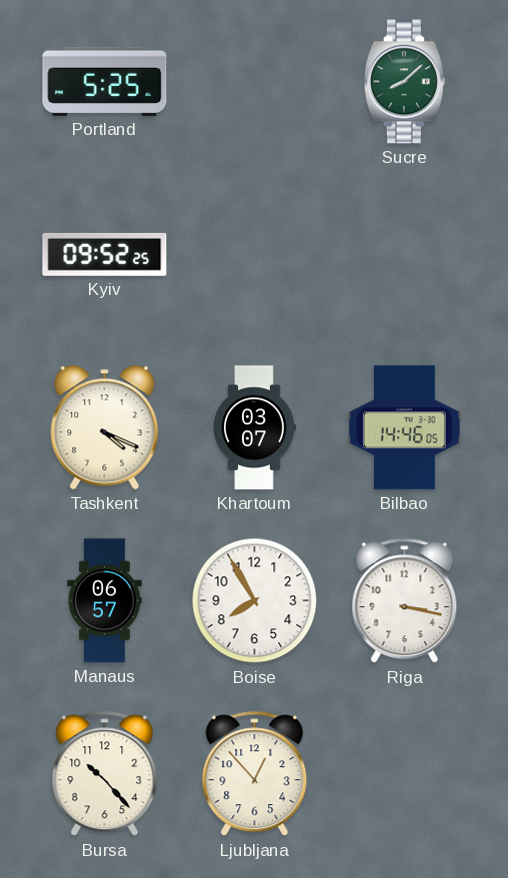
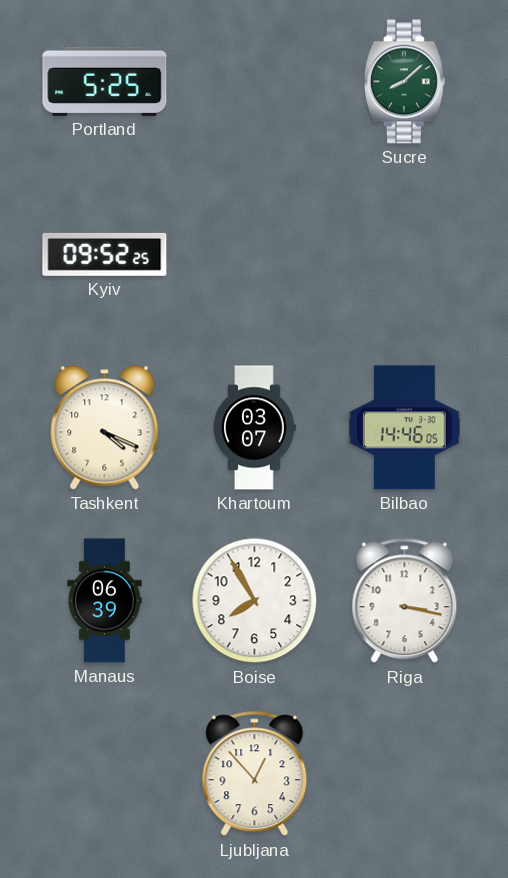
Manaus: 06:57 -> 06:39 (105, 601)
Bursa: 10:23 -> none (105, 774)
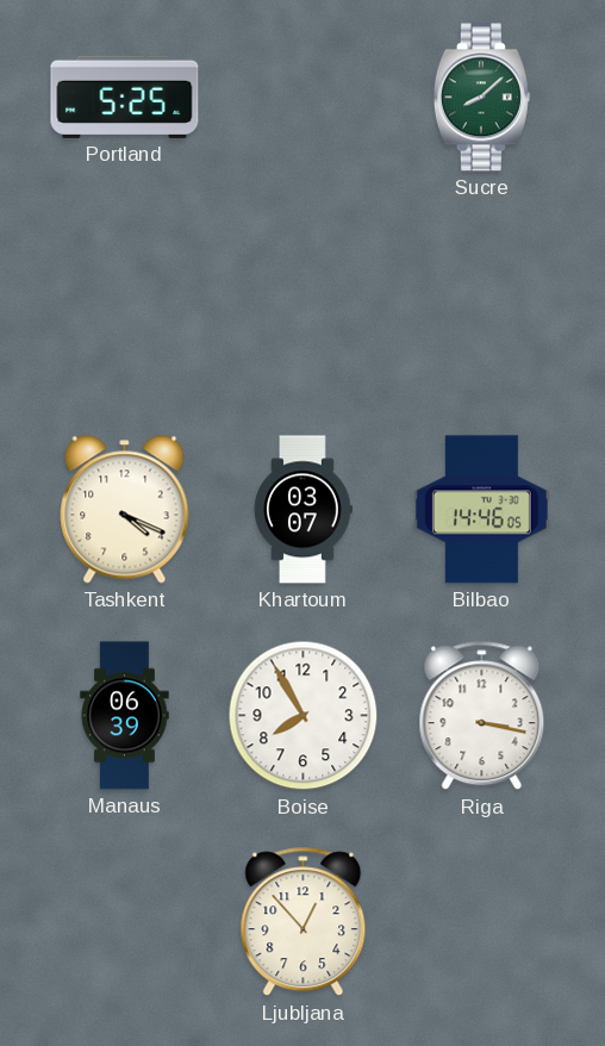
Kyiv: 09:52 -> none (105, 254)
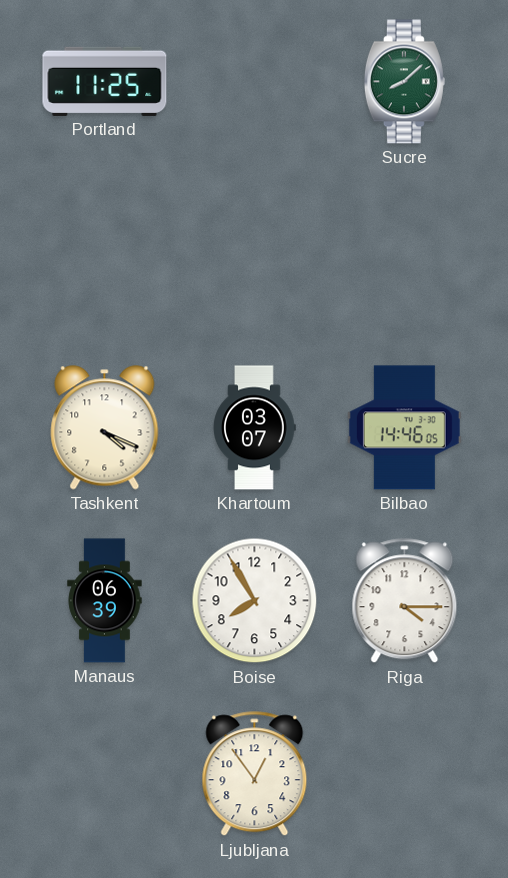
Portland: 5:25 -> 11:25 (105, 81)
Riga: 3:17 -> 4:15 (405, 601)
Ljubljana: 12:53 -> 12:54 (255, 774)
